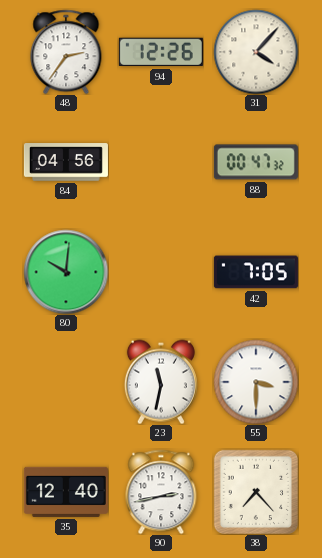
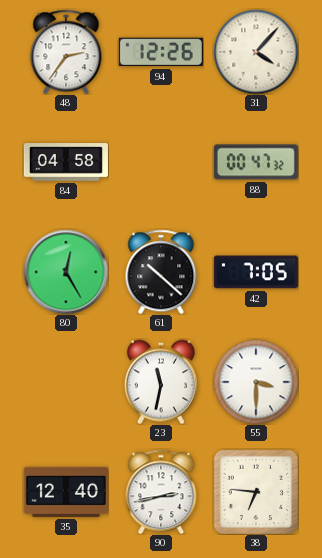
84: 04:56 -> 04:58 (66, 162)
80: 10:01 -> 12:25 (66, 272)
61: none -> 10:22 (161, 272)
38: 7:23 -> 6:46 (255, 491)
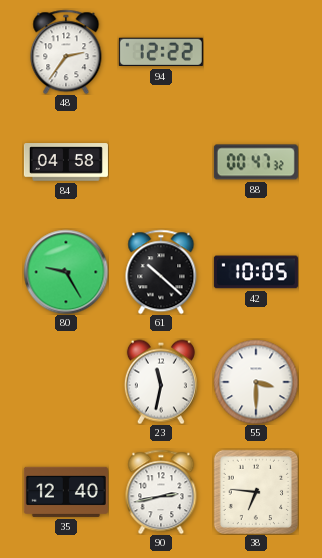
94: 12:26 -> 12:22 (161, 52)
31: 4:07 -> none (256, 52)
80: 12:25 -> 9:25 (66, 272)
42: 7:05 -> 10:05 (256, 272)
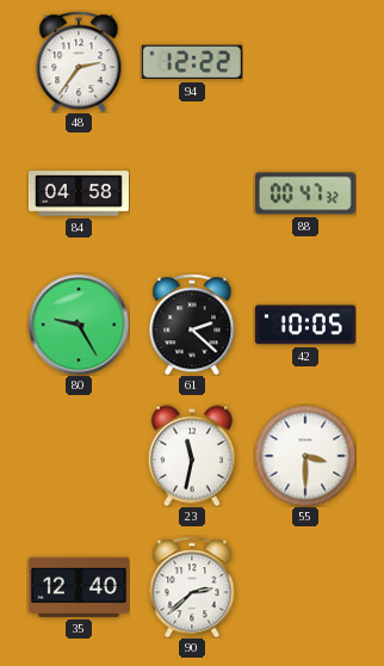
61: 10:22 -> 2:22 (192, 325)
90: 2:43 -> 2:38 (192, 587)
38: 6:46 -> none (255, 491)
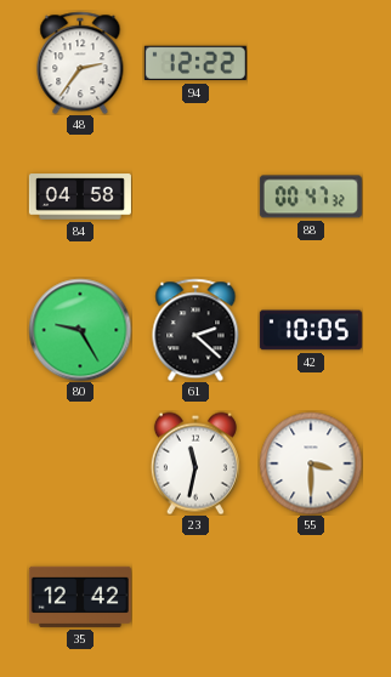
35: 12:40 -> 12:42 (80, 597)
90: 2:38 -> none (192, 587)
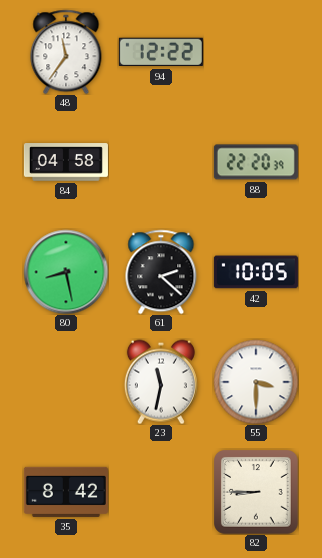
48: 2:36 -> 11:36 (66, 52)
88: 00:47 -> 22:20 (256, 162)
80: 9:25 -> 8:28 (66, 272)
35: 12:42 -> 8:42 (66, 492)
82: none -> 8:45 (256, 493)
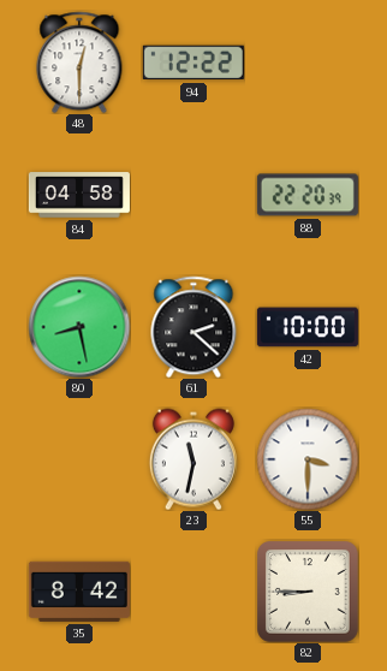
48: 11:36 -> 12:30 (79, 63)
42: 10:05 -> 10:00 (308, 327)
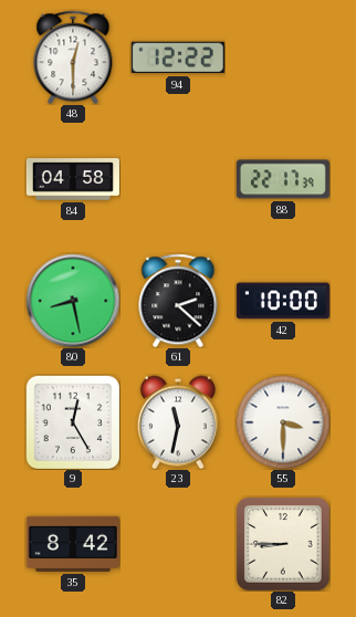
88: 22:20 -> 22:17 (283, 179)
9: none -> 12:25 (72, 421)
